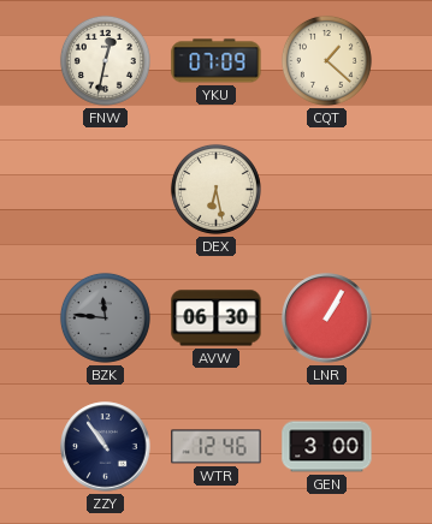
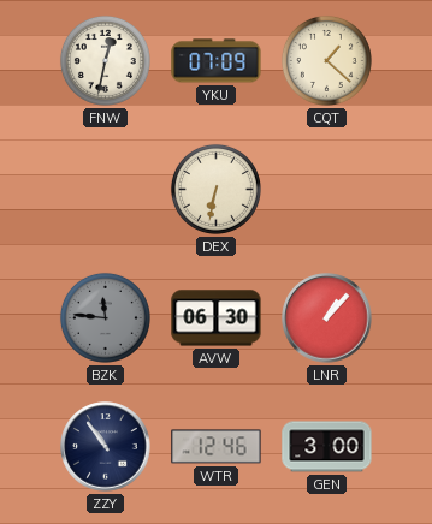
DEX: 6:28 -> 6:32 (215, 189)
LNR: 1:05 -> 1:07 (327, 318)
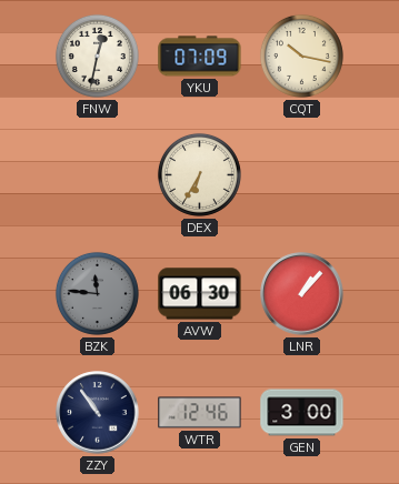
CQT: 1:22 -> 10:17 (301, 56)
DEX: 6:32 -> 6:35 (199, 174)
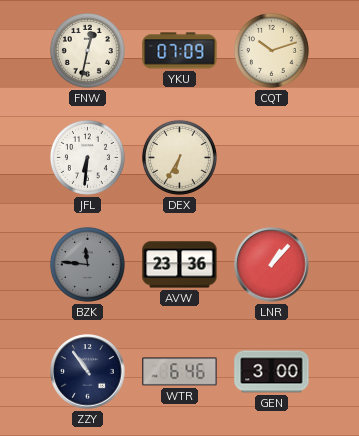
CQT: 10:17 -> 10:12 (271, 50)
JFL: none -> 6:31 (87, 157)
AVW: 06:30 -> 23:36 (180, 265)
WTR: 12:46 -> 6:46 (180, 372)
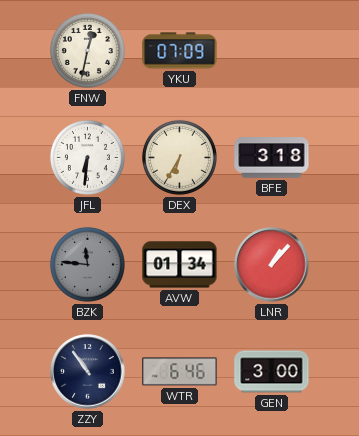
CQT: 10:12 -> none (271, 50)
BFE: none -> 3:18 (272, 158)
AVW: 23:36 -> 01:34 (180, 265)
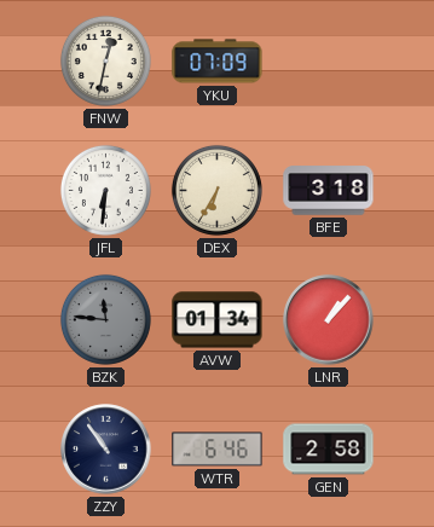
GEN: 3:00 -> 2:58 (329, 450)
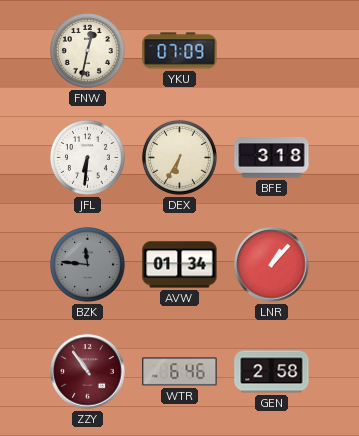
ZZY dial: navy -> burgundy (88, 372)
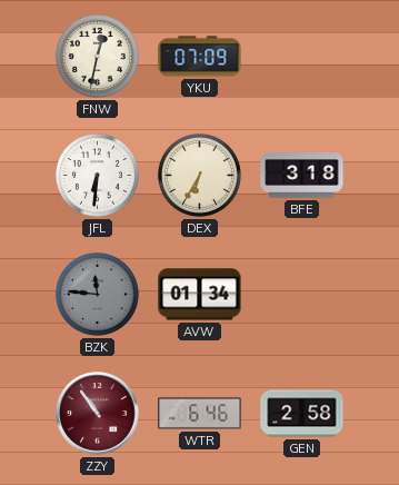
LNR: 1:07 -> none (272, 265)
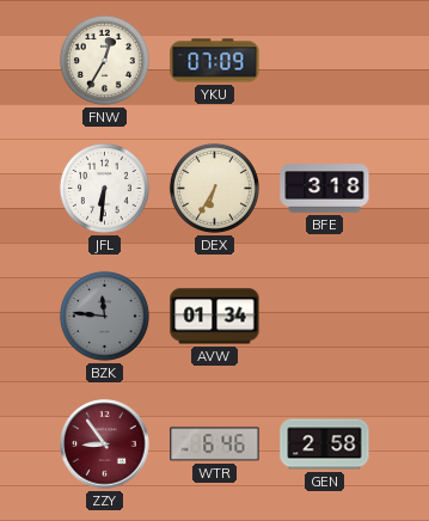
FNW: 12:32 -> 12:35 (104, 60)
ZZY: 10:54 -> 8:54 (105, 445)
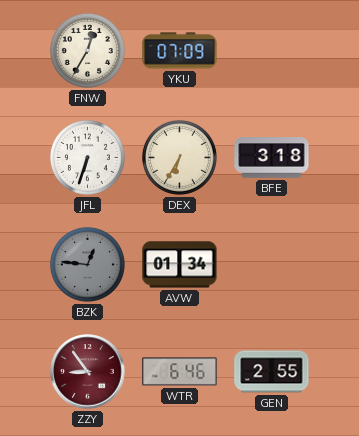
JFL: 6:31 -> 6:33 (87, 157)
BZK: 11:46 -> 12:46 (87, 264)
GEN: 2:58 -> 2:55 (272, 372)
